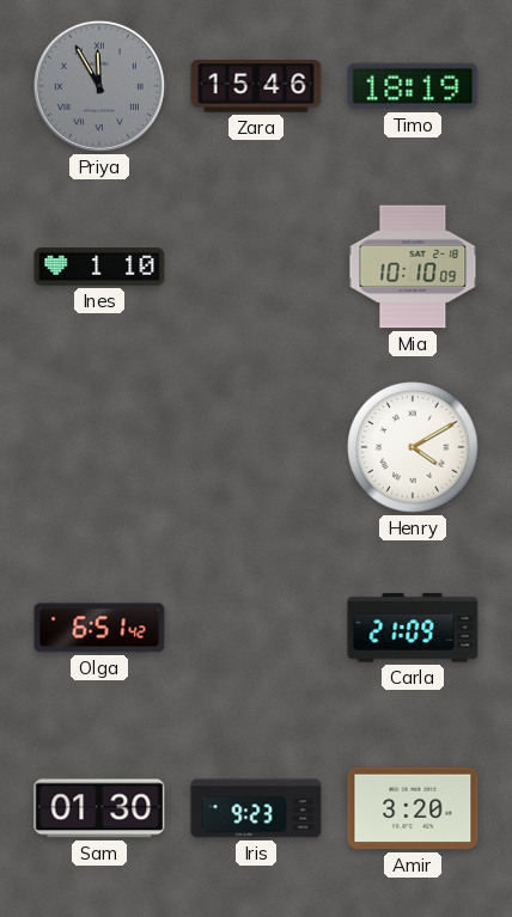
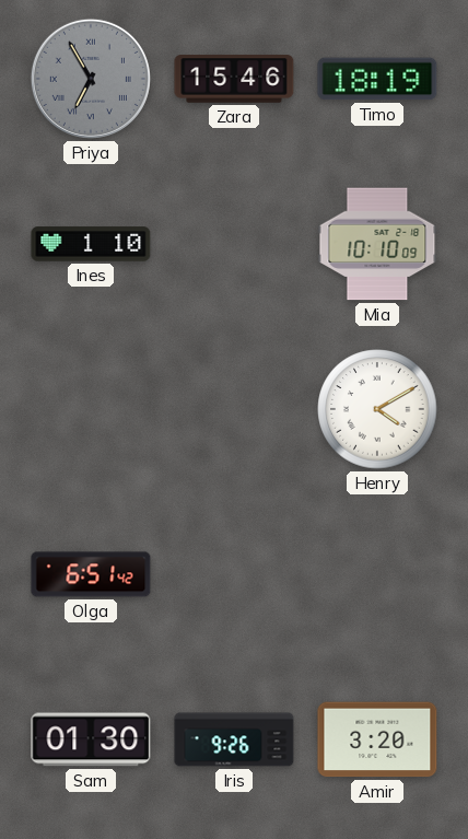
Priya: 11:55 -> 6:55 (91, 79)
Carla: 21:09 -> none (413, 628)
Iris: 9:23 -> 9:26 (234, 739)
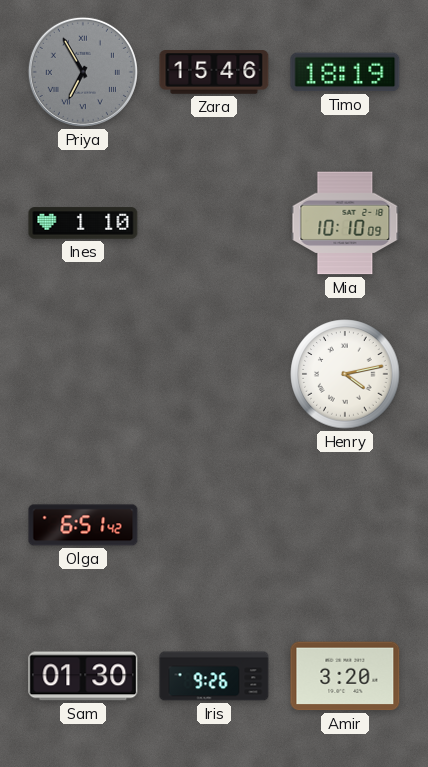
Henry: 4:10 -> 4:13 (345, 374)
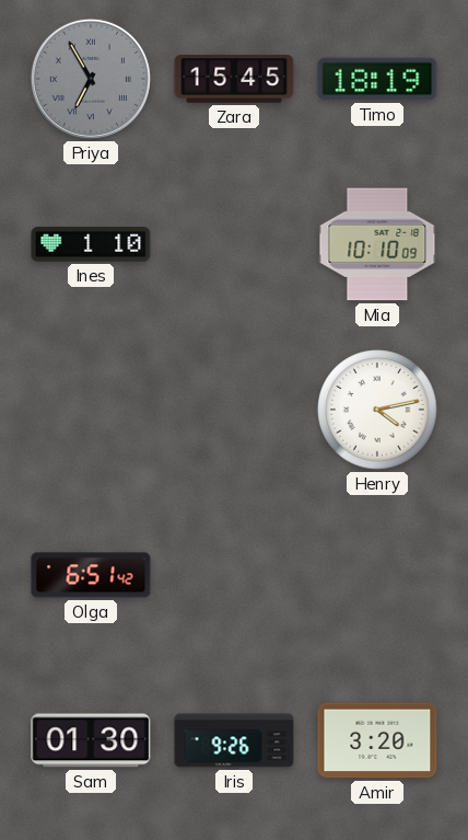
Zara: 15:46 -> 15:45 (234, 79)
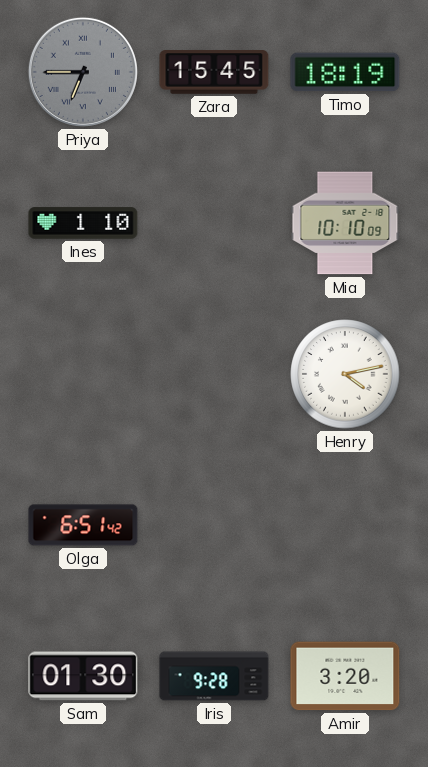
Priya: 6:55 -> 6:45 (83, 72)
Iris: 9:26 -> 9:28 (214, 676)
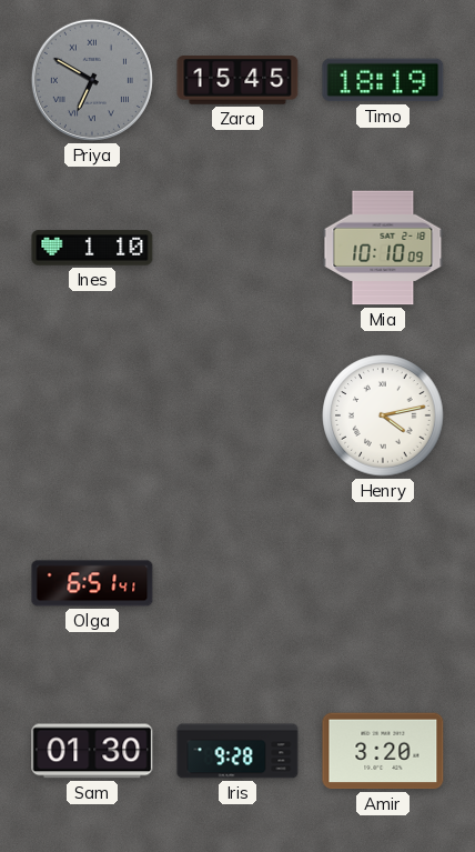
Priya: 6:45 -> 6:50 (92, 80)
Olga: 6:51:42 -> 6:51:41 (92, 583)
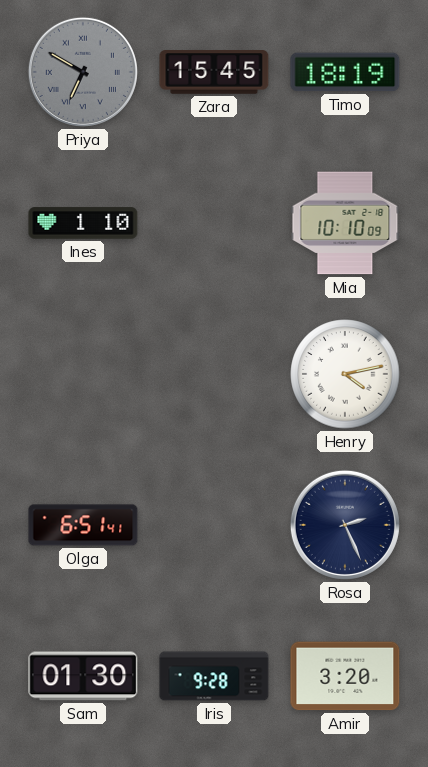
Rosa: none -> 2:26 (345, 525)
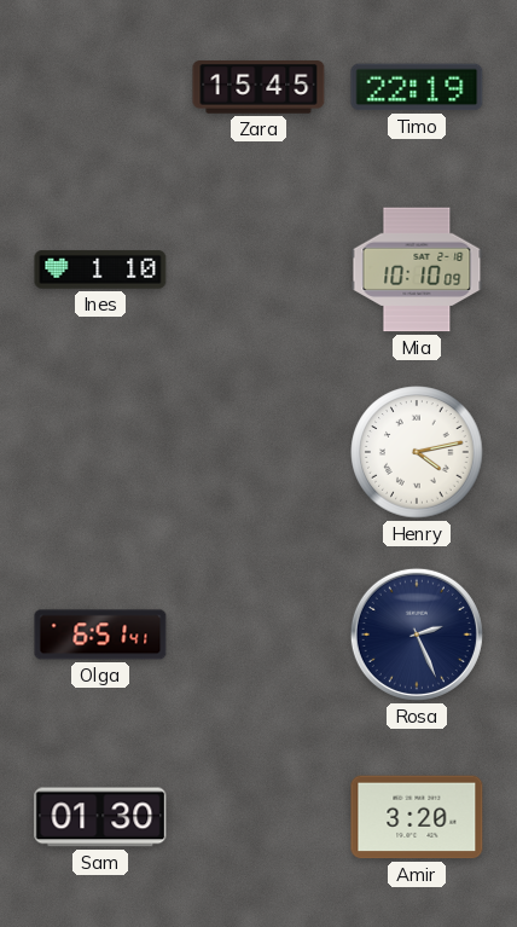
Priya: 6:50 -> none (83, 72)
Timo: 18:19 -> 22:19 (417, 87)
Iris: 9:28 -> none (214, 676)
